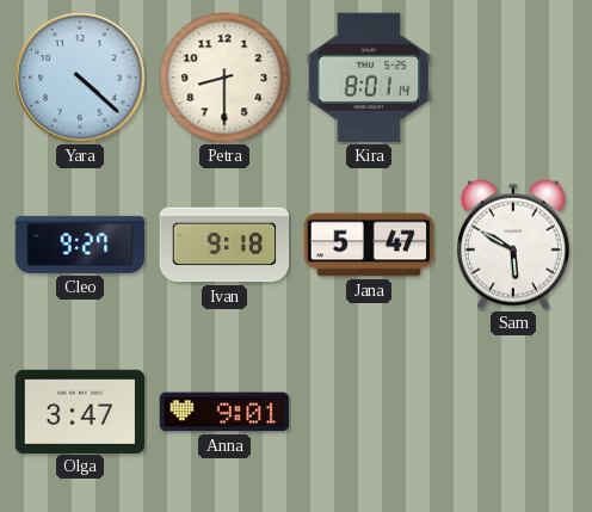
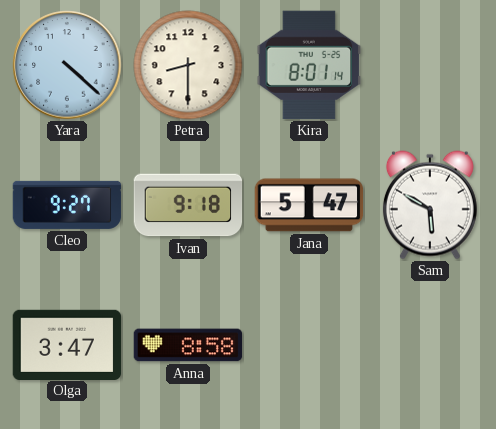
Anna: 9:01 -> 8:58 (188, 345)
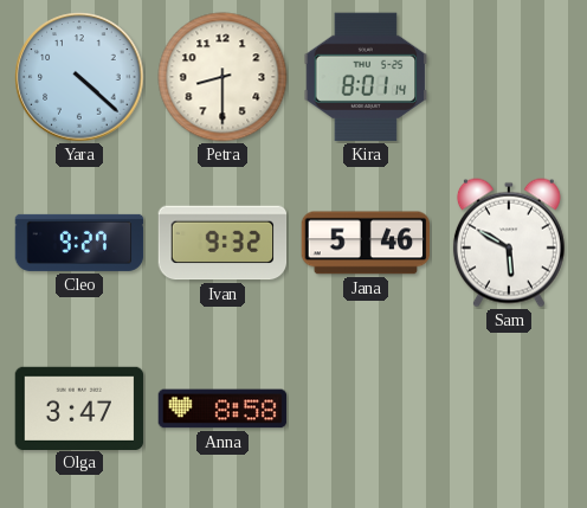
Ivan: 9:18 -> 9:32 (222, 243)
Jana: 5:47 -> 5:46 (366, 243)
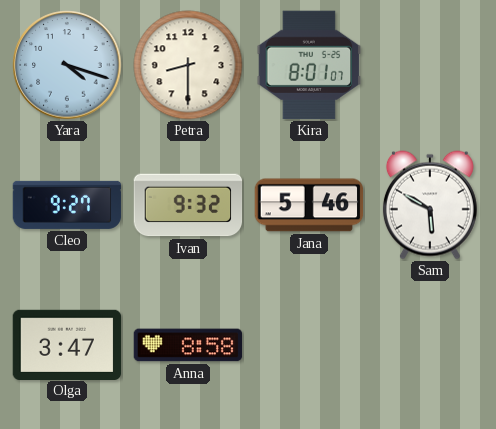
Yara: 4:22 -> 4:18 (67, 65)
Kira: 8:01:14 -> 8:01:07 (309, 65)
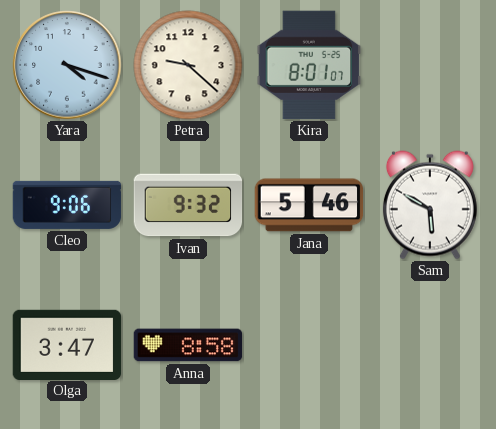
Petra: 8:30 -> 9:22 (188, 65)
Cleo: 9:27 -> 9:06 (67, 205)
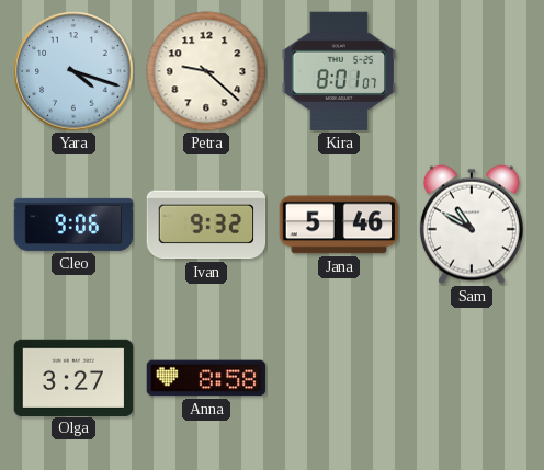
Sam: 5:50 -> 10:50 (472, 225)
Olga: 3:47 -> 3:27 (73, 377)
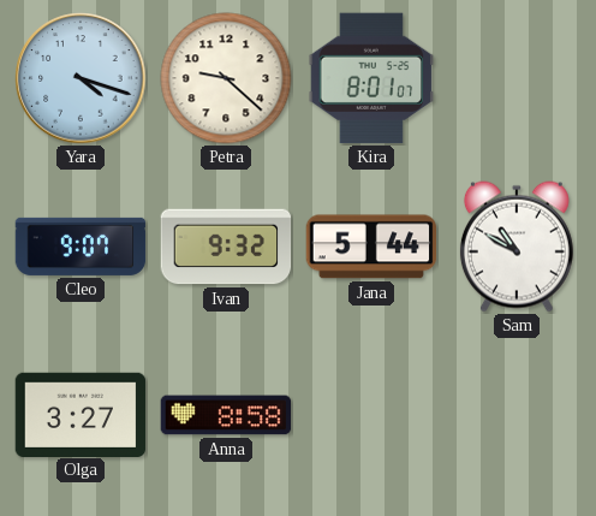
Cleo: 9:06 -> 9:07 (81, 247)
Jana: 5:46 -> 5:44 (371, 247)
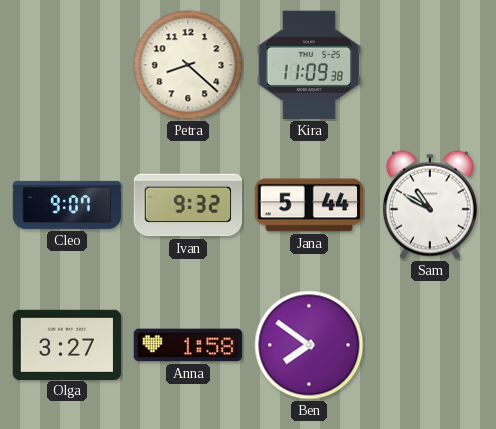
Yara: 4:18 -> none (81, 78)
Petra: 9:22 -> 8:22 (188, 65)
Kira: 8:01 -> 11:09 (309, 65)
Anna: 8:58 -> 1:58 (188, 345)
Ben: none -> 7:51 (309, 345)
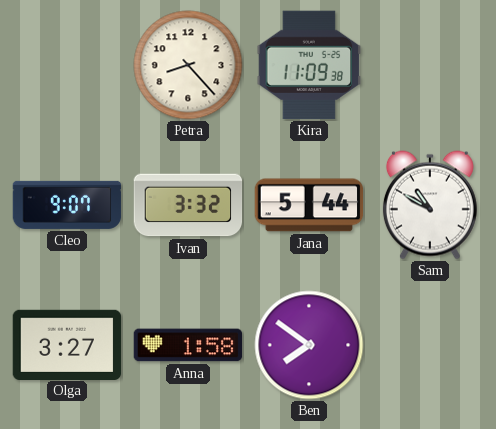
Petra: 8:22 -> 8:23 (188, 65)
Ivan: 9:32 -> 3:32 (188, 205)
